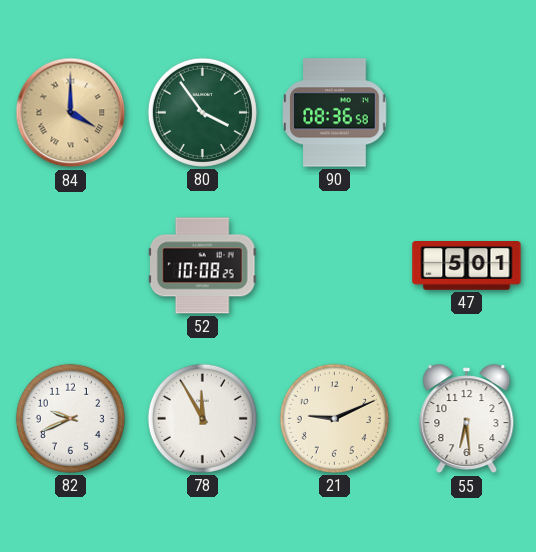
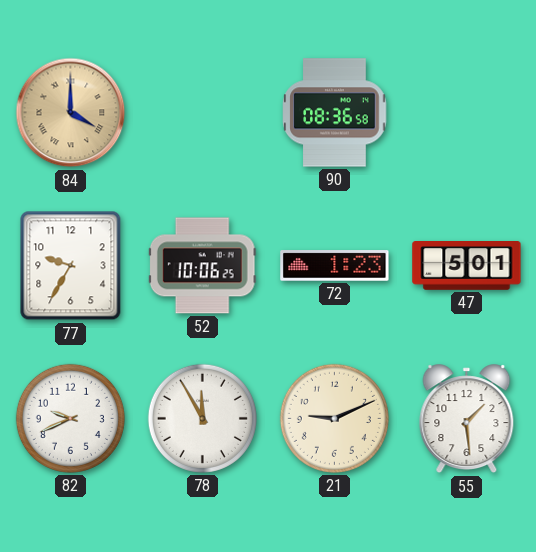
80: 3:54 -> none (202, 112)
77: none -> 9:35 (71, 266)
52: 10:08 -> 10:06 (202, 266)
72: none -> 1:23 (335, 266)
55: 6:29 -> 1:29 (467, 419)
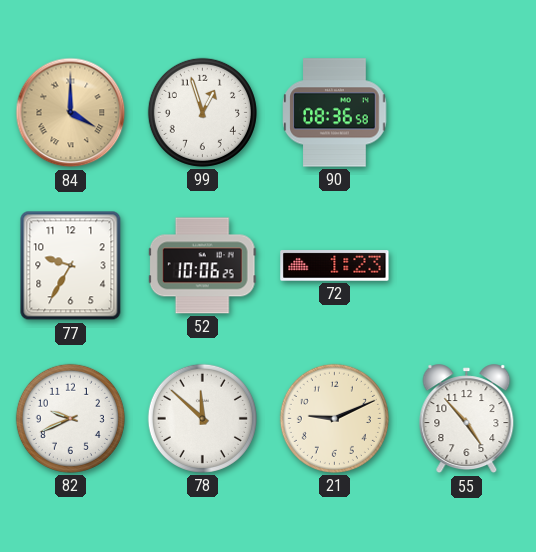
99: none -> 12:57 (202, 112)
47: 5:01 -> none (467, 266)
78: 11:55 -> 11:52 (202, 418)
55: 1:29 -> 4:53 (467, 419)
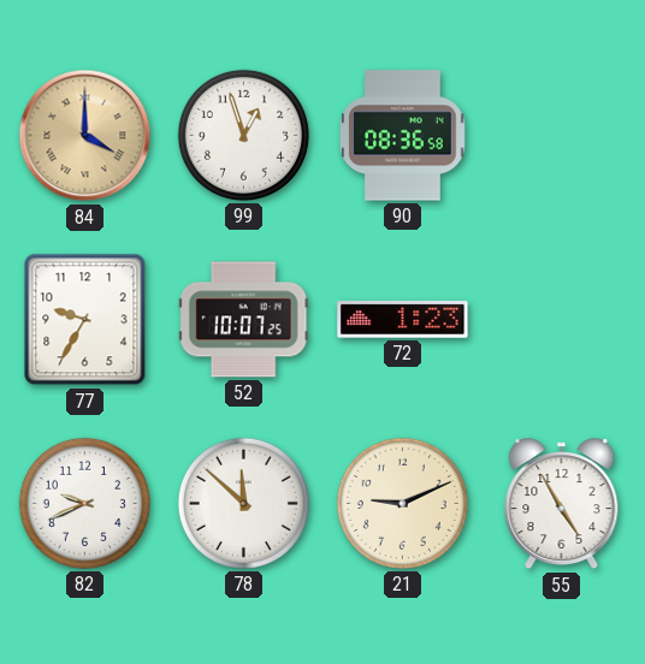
52: 10:06 -> 10:07 (243, 320)
55: 4:53 -> 4:55 (562, 504)
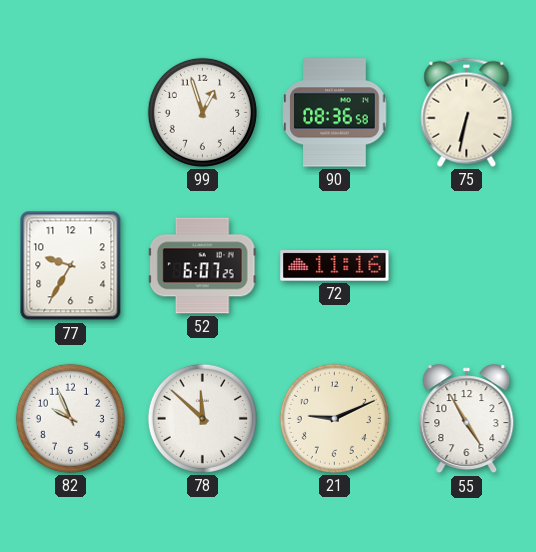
84: 4:00 -> none (85, 136)
75: none -> 6:32 (467, 112)
52: 10:07 -> 6:07 (202, 266)
72: 1:23 -> 11:16 (335, 266)
82: 9:41 -> 9:56 (70, 418)
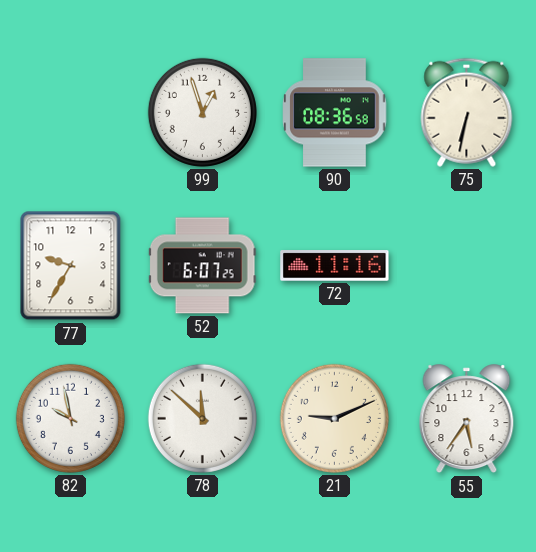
82: 9:56 -> 9:58 (70, 418)
55: 4:55 -> 5:36 (467, 419)
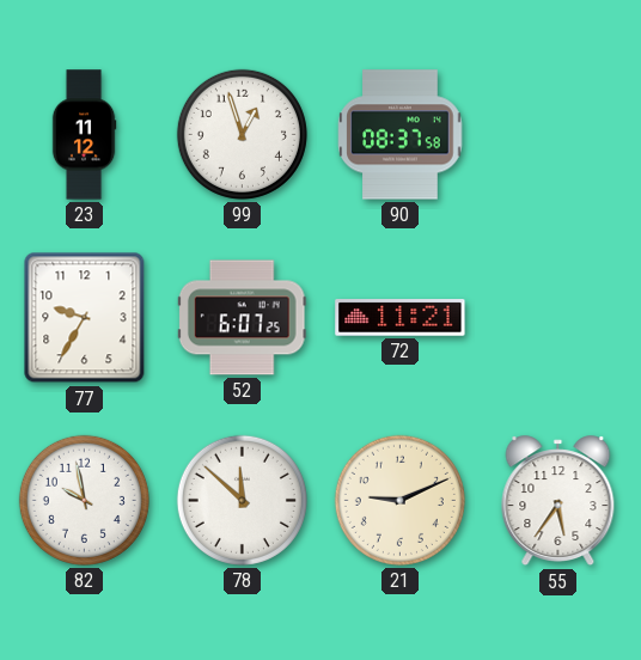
23: none -> 11:12 (84, 135)
90: 08:36 -> 08:37 (401, 135)
75: 6:32 -> none (467, 112)
72: 11:16 -> 11:21 (401, 318)
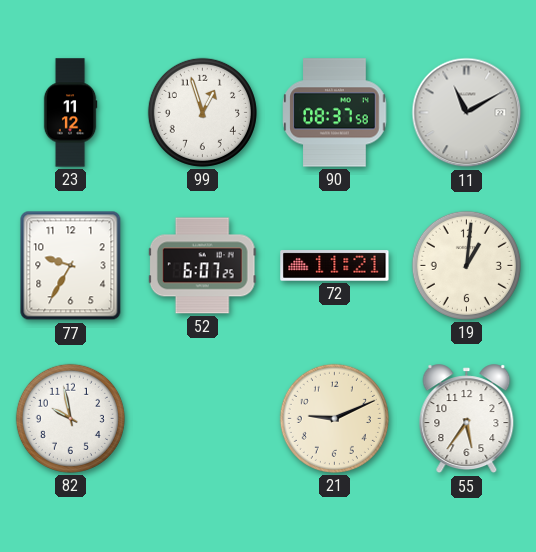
11: none -> 11:10 (467, 113)
19: none -> 1:01 (466, 265)
78: 11:52 -> none (242, 500)
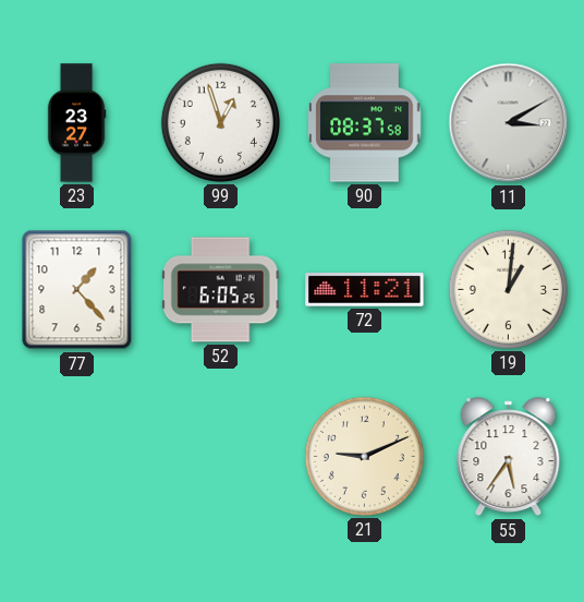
23: 11:12 -> 23:27 (76, 123)
11: 11:10 -> 3:10 (509, 123)
77: 9:35 -> 1:23 (77, 290)
52: 6:07 -> 6:05 (220, 290)
82: 9:58 -> none (70, 418)
